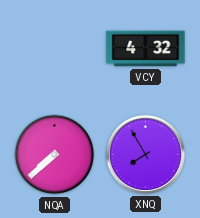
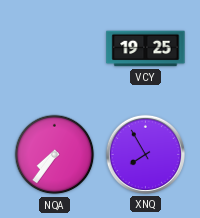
VCY: 4:32 -> 19:25 (146, 49)
NQA: 7:38 -> 7:36 (55, 155)
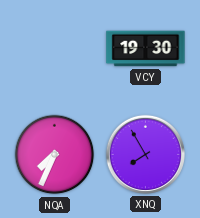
VCY: 19:25 -> 19:30 (146, 49)
NQA: 7:36 -> 7:34 (55, 155)
